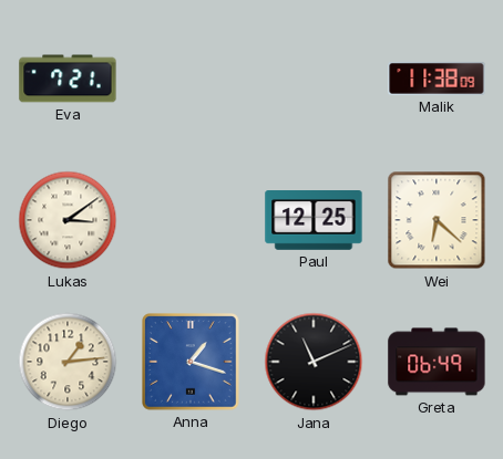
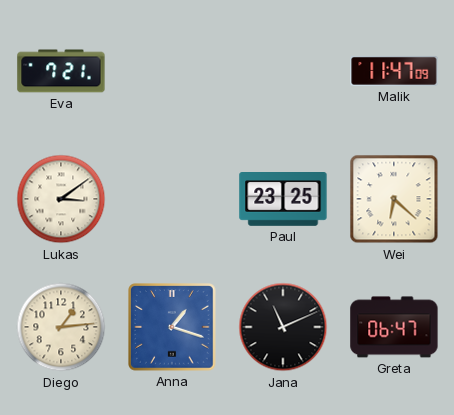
Malik: 11:38 -> 11:47 (394, 71)
Paul: 12:25 -> 23:25 (283, 200)
Greta: 06:49 -> 06:47 (394, 327)
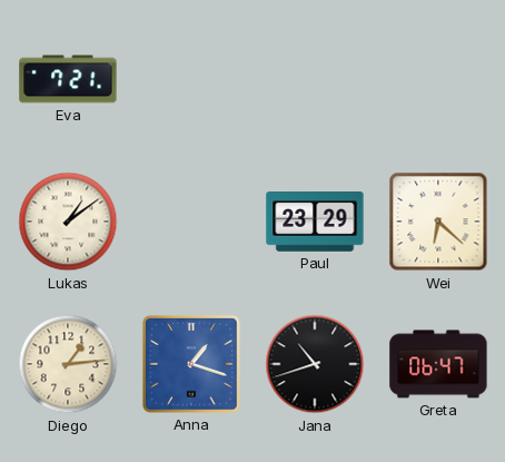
Malik: 11:47 -> none (394, 71)
Lukas: 3:09 -> 1:09 (68, 222)
Paul: 23:25 -> 23:29 (315, 223)
Jana: 11:11 -> 10:42 (315, 364)
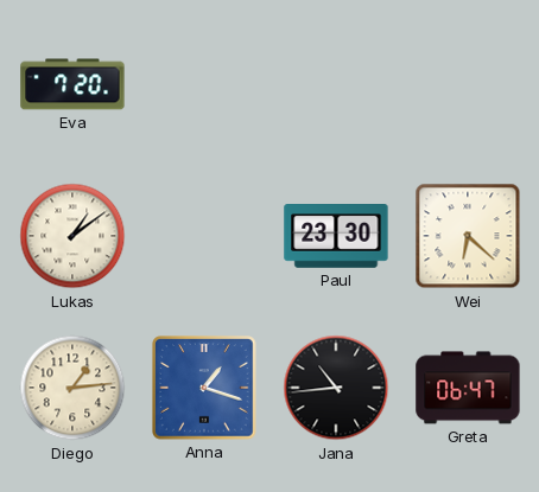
Eva: 7:21 -> 7:20 (72, 84)
Paul: 23:29 -> 23:30 (336, 237)
Jana: 10:42 -> 10:44 (336, 388)
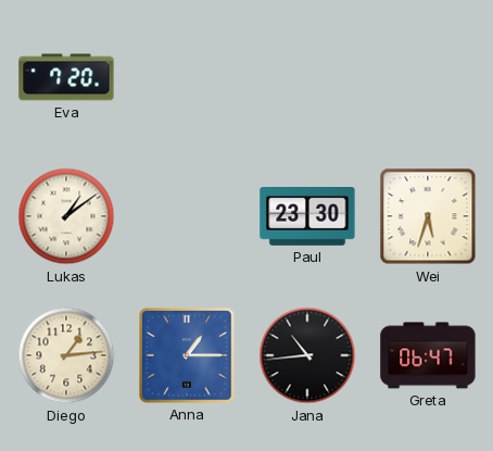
Wei: 6:22 -> 5:33 (428, 216)
Anna: 1:18 -> 1:15 (188, 356)
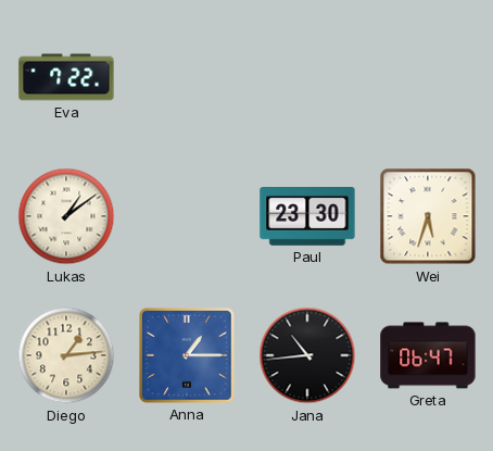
Eva: 7:20 -> 7:22 (66, 77)
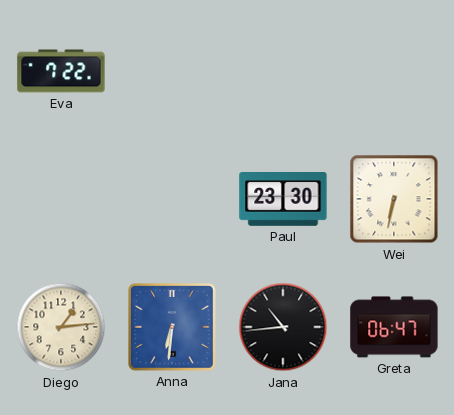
Lukas: 1:09 -> none (66, 216)
Wei: 5:33 -> 6:32 (394, 199)
Anna: 1:15 -> 6:31 (173, 328)
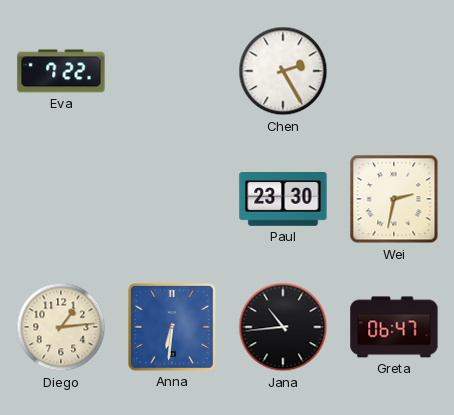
Chen: none -> 2:25 (283, 71)
Wei: 6:32 -> 2:32 (394, 199)
